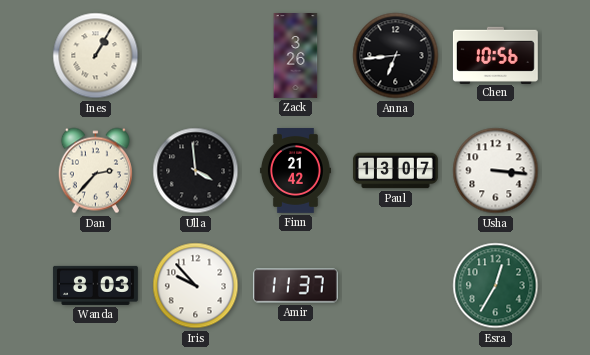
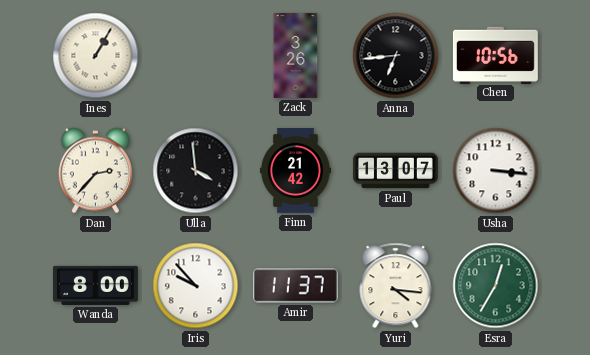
Wanda: 8:03 -> 8:00 (96, 285)
Yuri: none -> 4:16 (396, 286)
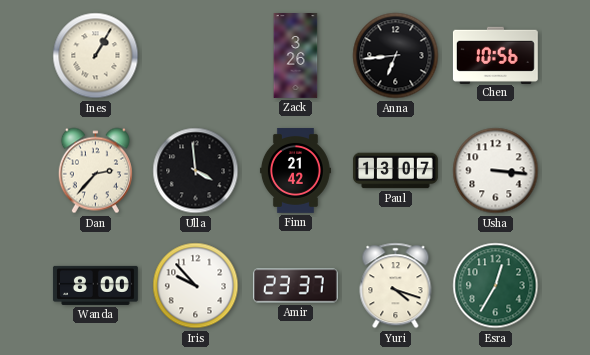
Amir: 11:37 -> 23:37 (295, 286)
Yuri: 4:16 -> 4:18 (396, 286)
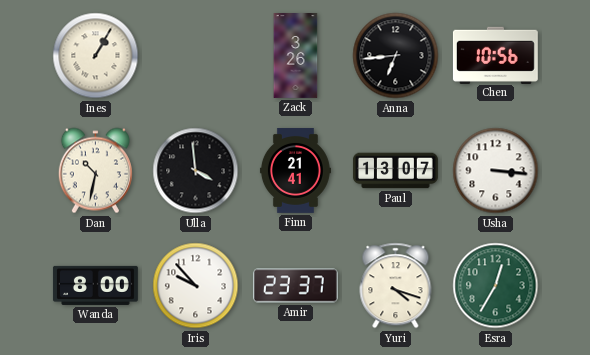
Dan: 2:37 -> 10:32 (95, 171)
Finn: 21:42 -> 21:41 (295, 171)
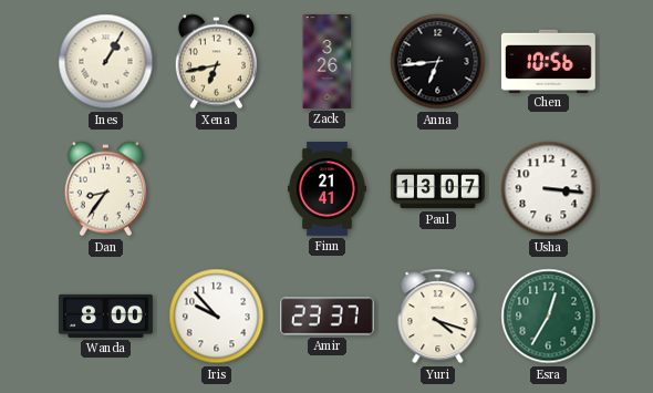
Xena: none -> 6:43 (216, 62)
Dan: 10:32 -> 8:36 (105, 189)
Ulla: 3:59 -> none (196, 171)
